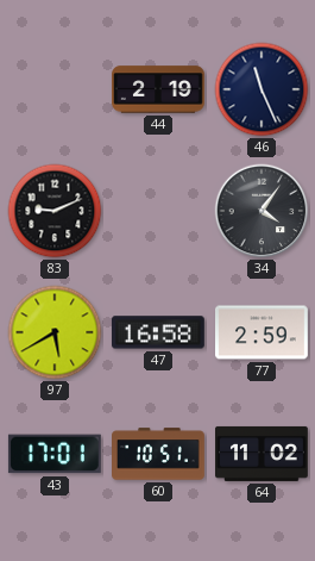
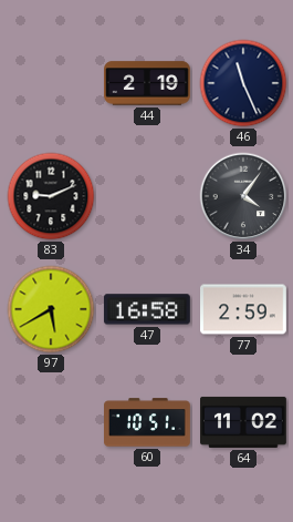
43: 17:01 -> none (55, 454)
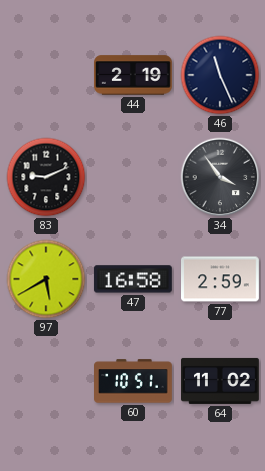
34: 4:06 -> 3:54 (220, 177)
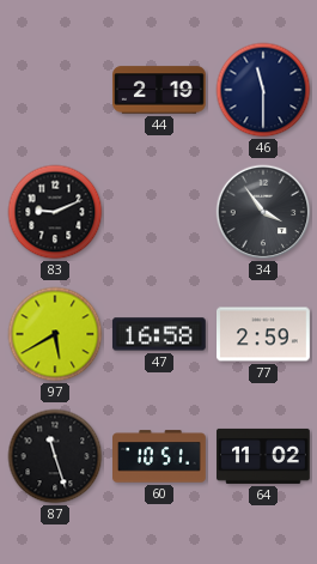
46: 11:26 -> 11:30 (263, 90)
87: none -> 11:27 (55, 456)
